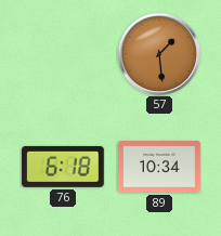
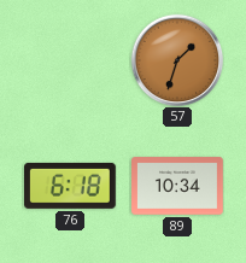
57: 1:29 -> 1:33 (177, 60)
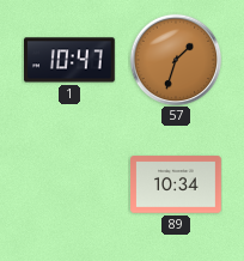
1: none -> 10:47 (71, 60)
76: 6:18 -> none (71, 186)
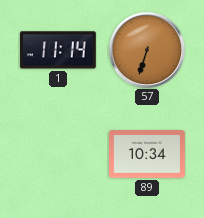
1: 10:47 -> 11:14 (59, 50)
57: 1:33 -> 6:33 (147, 50)
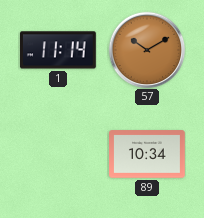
57: 6:33 -> 10:10 (147, 50)
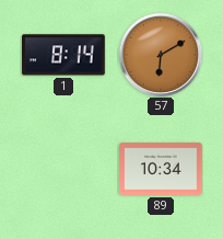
1: 11:14 -> 8:14 (64, 55)
57: 10:10 -> 6:10 (161, 55)
